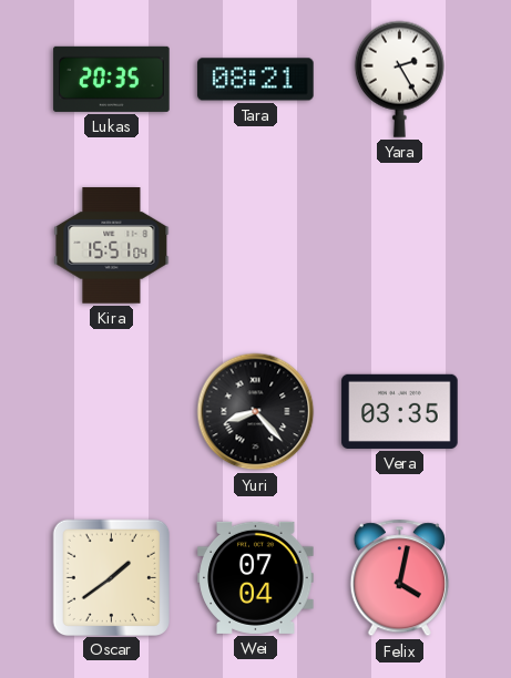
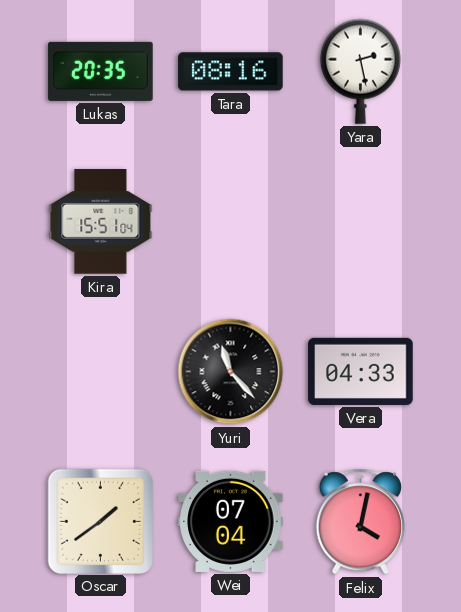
Tara: 08:21 -> 08:16 (231, 72)
Yara: 2:25 -> 2:28 (360, 71)
Yuri: 8:23 -> 11:23 (231, 372)
Vera: 03:35 -> 04:33 (361, 371)
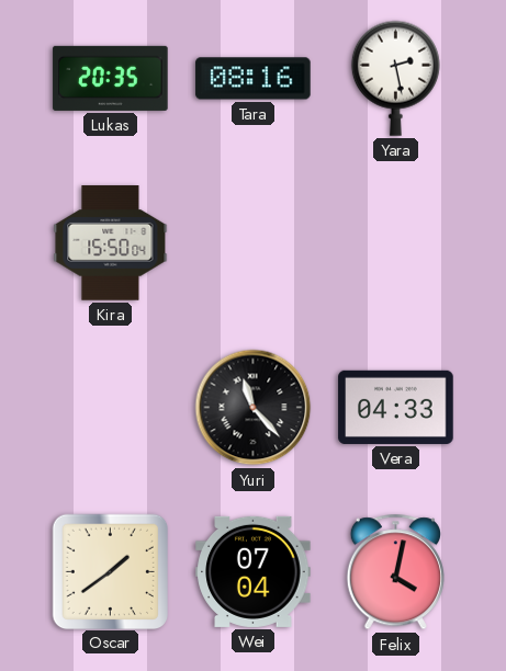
Kira: 15:51 -> 15:50 (111, 243)
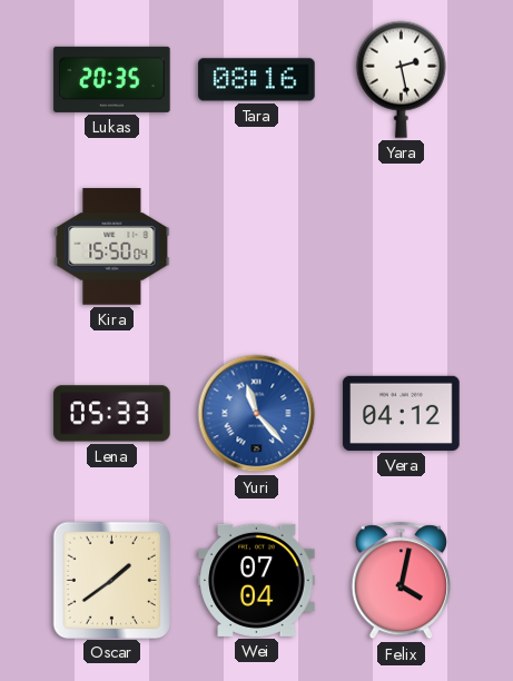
Lena: none -> 05:33 (112, 414)
Yuri dial: black -> blue (257, 414)
Vera: 04:33 -> 04:12 (402, 413)
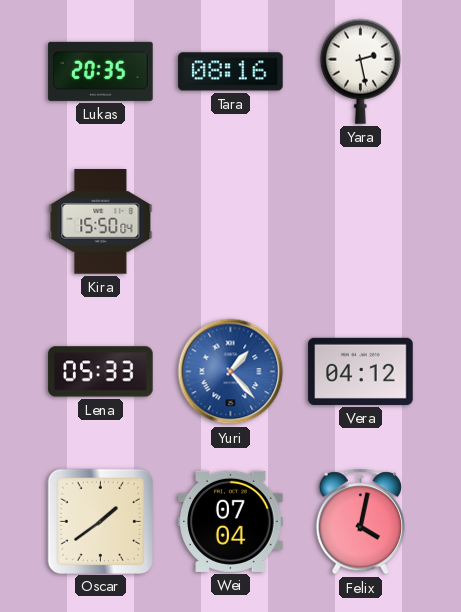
Yuri: 11:23 -> 1:23 (231, 372)
